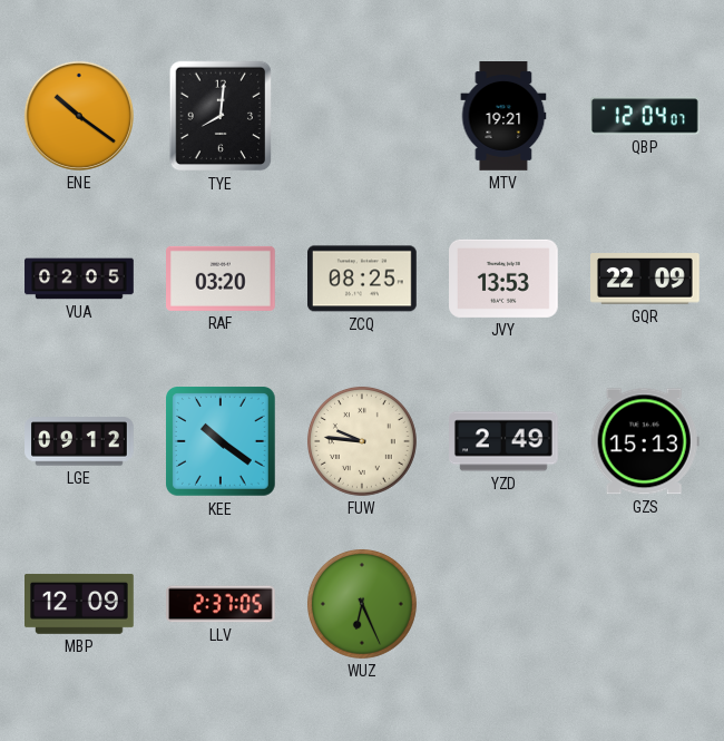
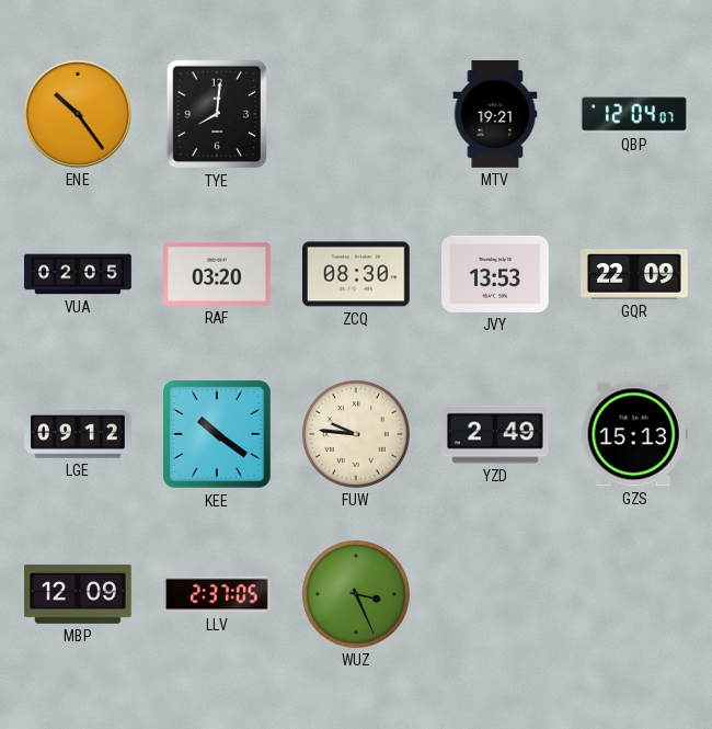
ENE: 10:21 -> 10:24 (78, 114)
ZCQ: 08:25 -> 08:30 (357, 274)
WUZ: 6:26 -> 3:26 (356, 594)
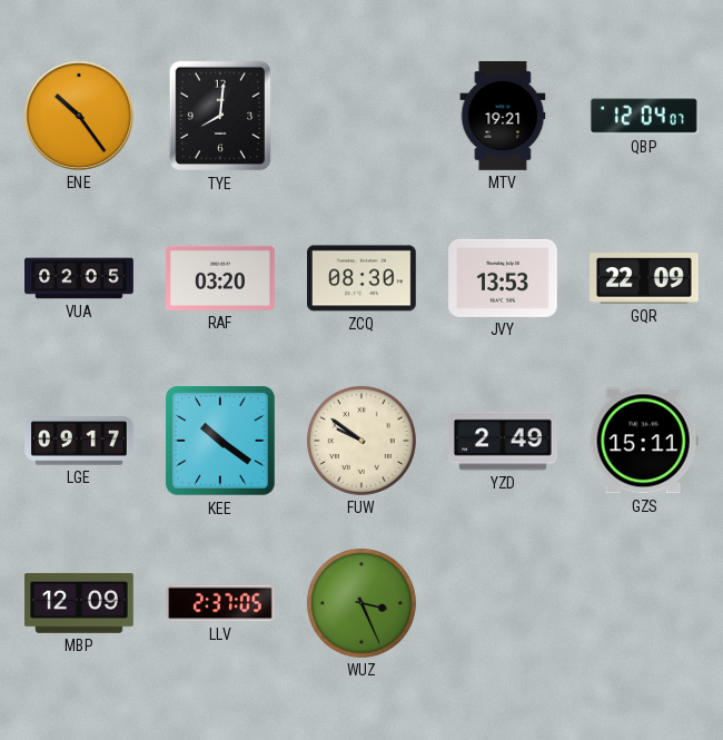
LGE: 09:12 -> 09:17 (79, 441)
FUW: 9:46 -> 9:51 (361, 441)
GZS: 15:13 -> 15:11 (644, 441)
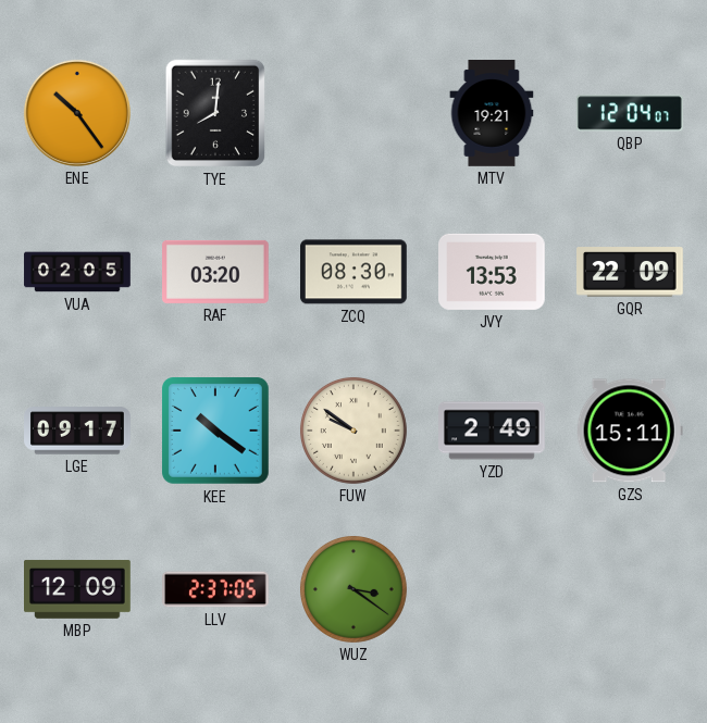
WUZ: 3:26 -> 3:21 (353, 589)
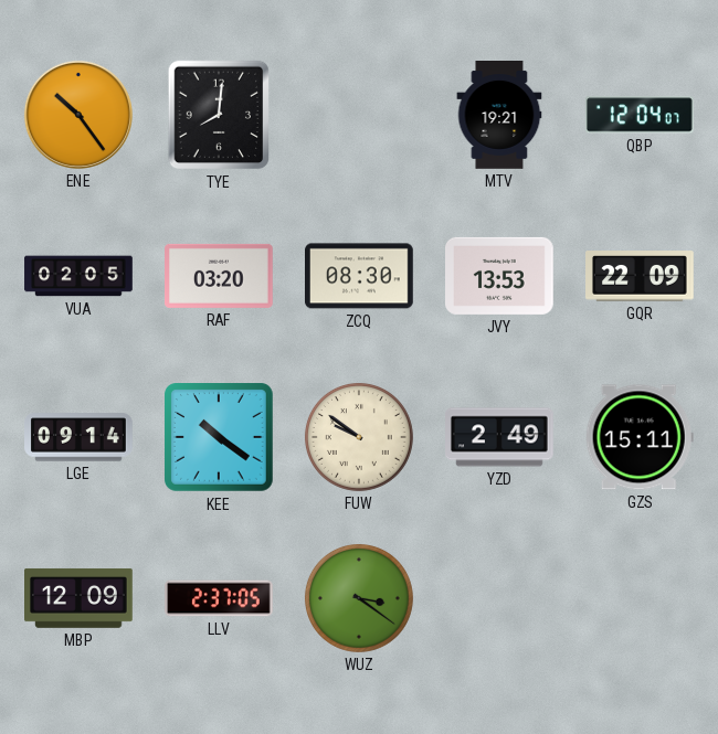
LGE: 09:17 -> 09:14 (78, 437)
